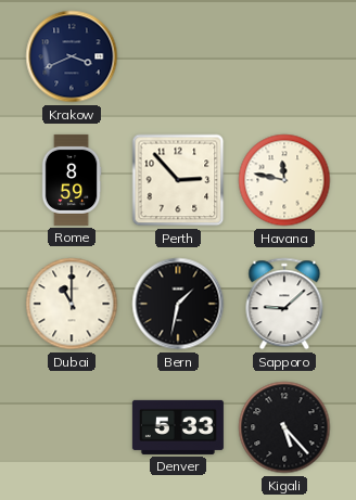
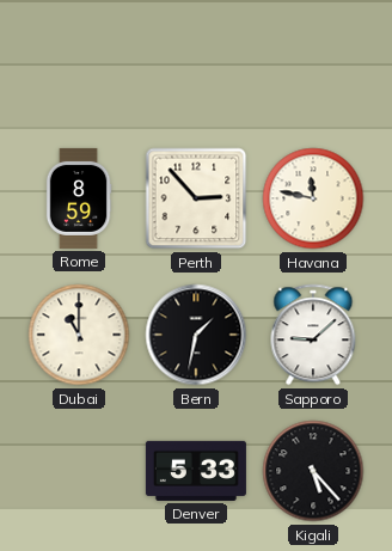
Krakow: 3:41 -> none (72, 56)
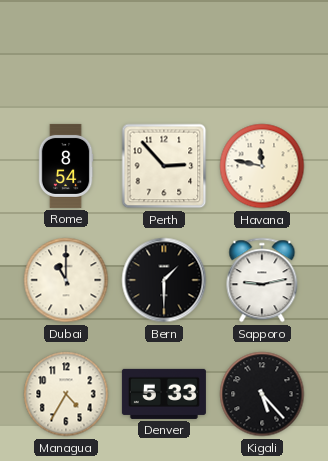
Rome: 8:59 -> 8:54 (66, 166)
Bern: 1:32 -> 1:30 (164, 280)
Sapporo: 9:08 -> 9:13 (262, 280)
Managua: none -> 4:35 (66, 394)
